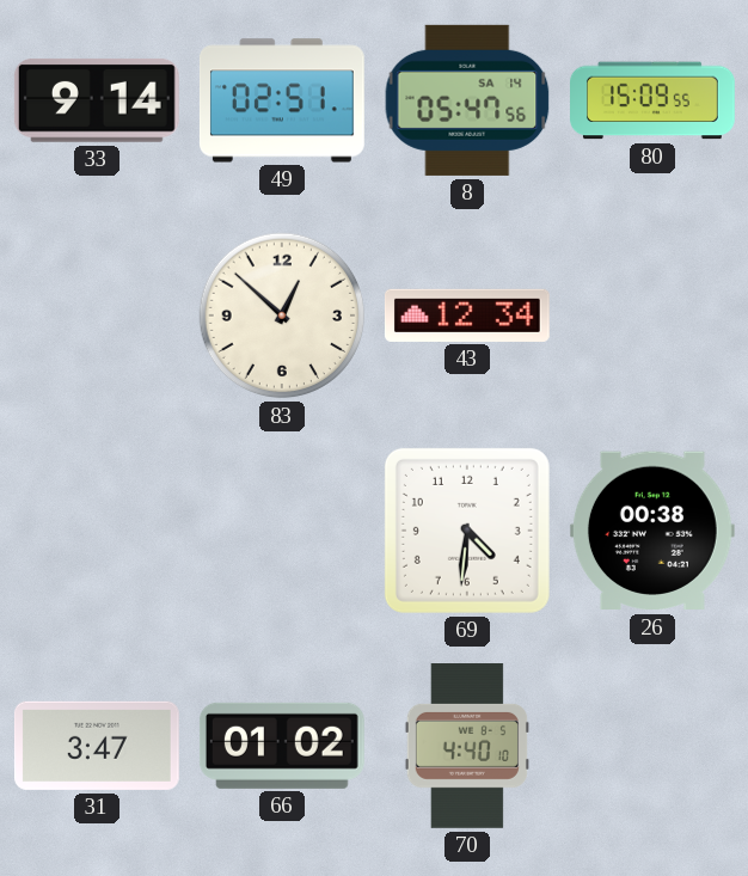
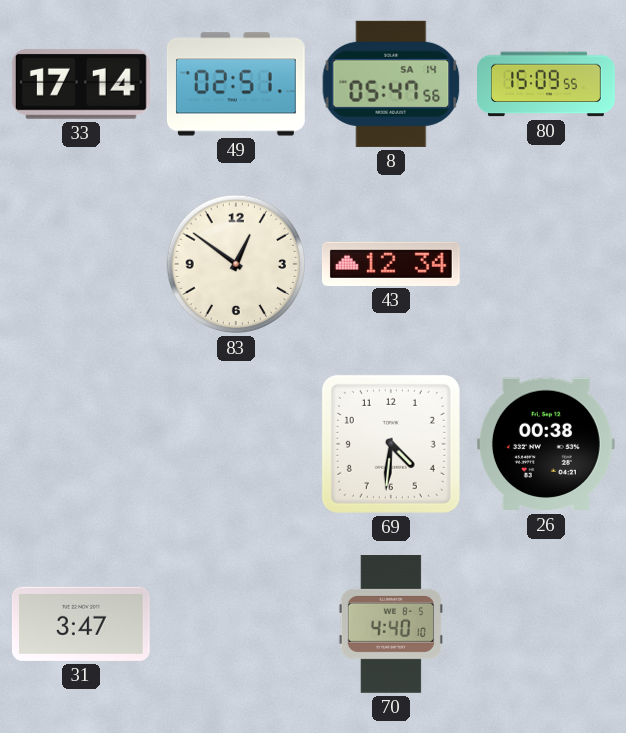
33: 9:14 -> 17:14 (81, 84)
83: 12:52 -> 12:51 (236, 264)
66: 01:02 -> none (282, 746)
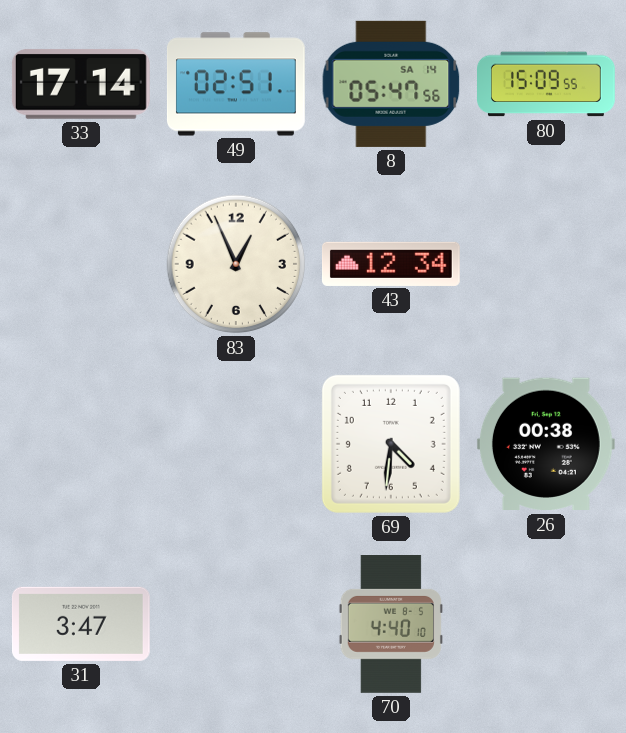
83: 12:51 -> 12:56 (236, 264)
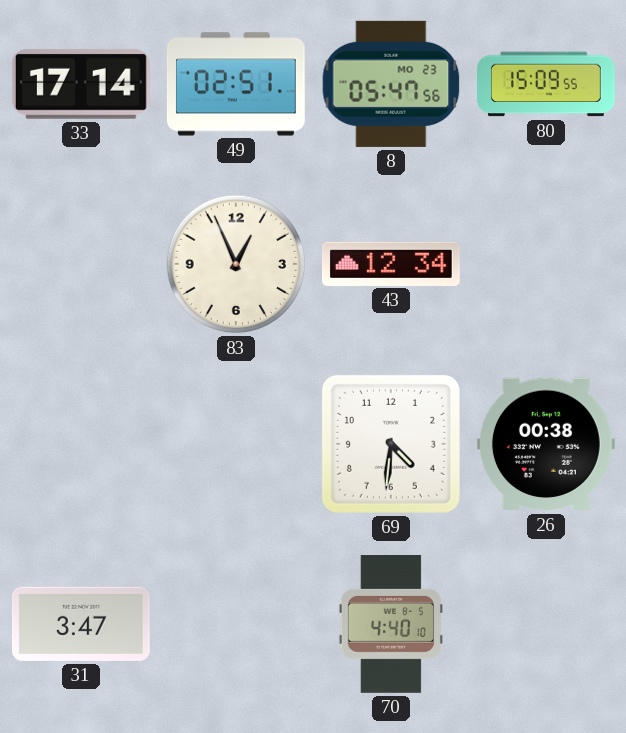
8 date: SA 14 -> MO 23 (391, 84)
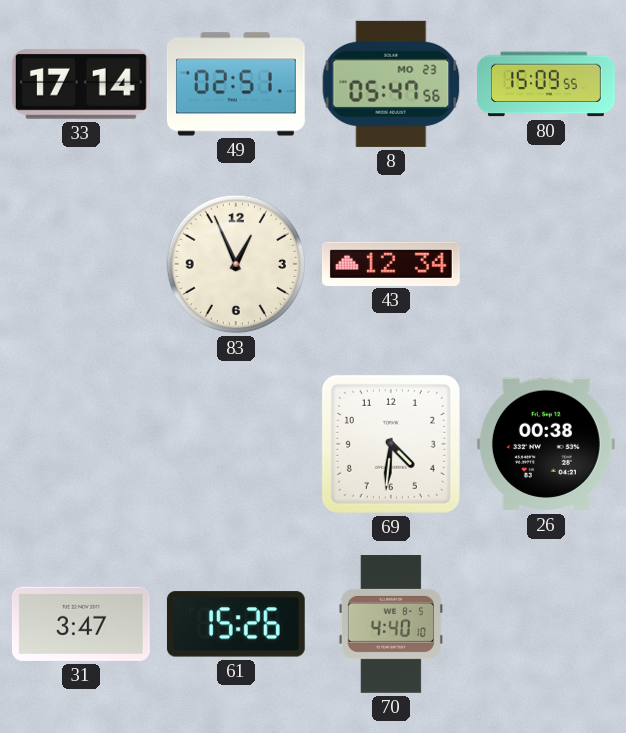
61: none -> 15:26 (236, 624)
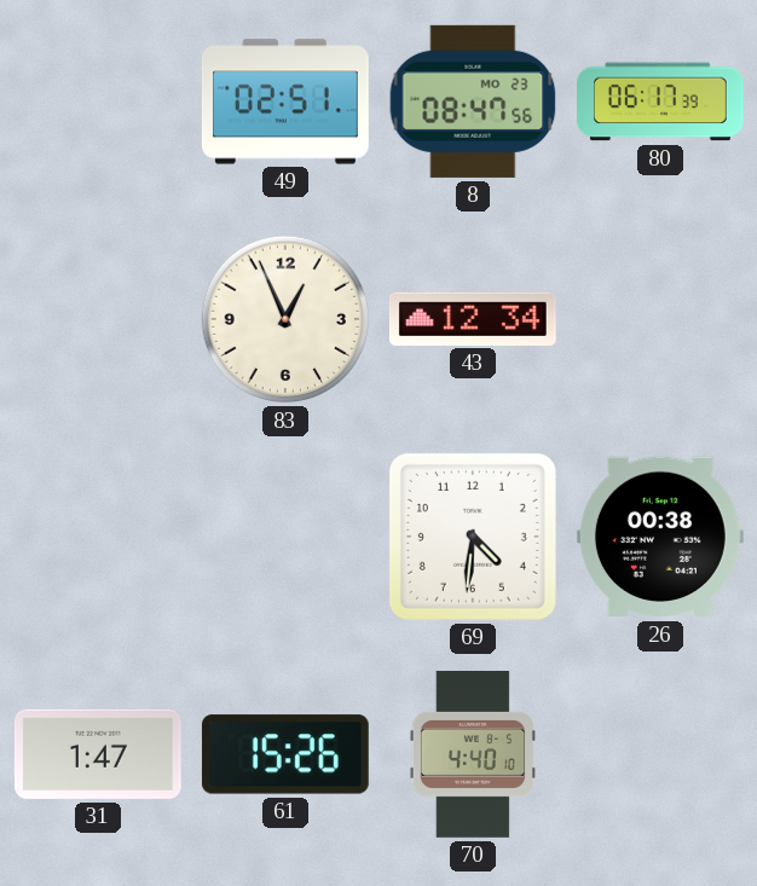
33: 17:14 -> none (81, 84)
8: 05:47 -> 08:47 (473, 102)
80: 15:09 -> 06:17 (661, 102)
31: 3:47 -> 1:47 (98, 754)
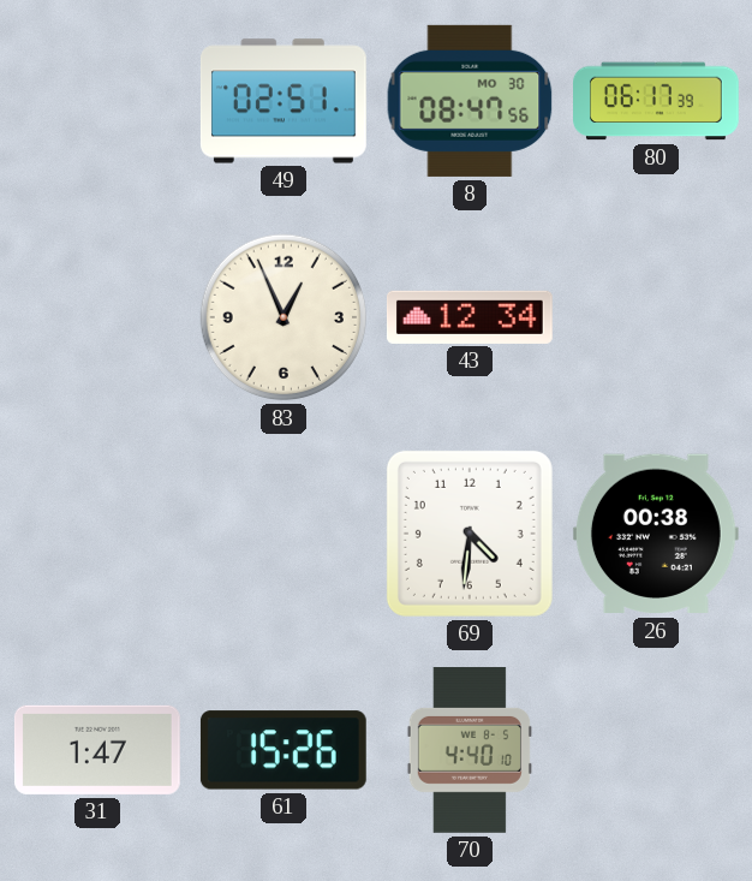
8 date: MO 23 -> MO 30 (470, 101)
